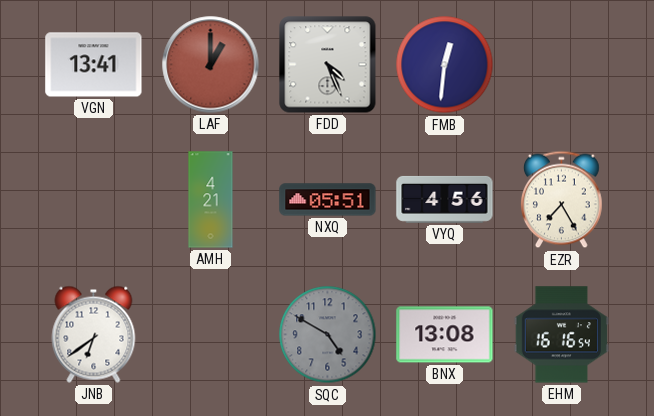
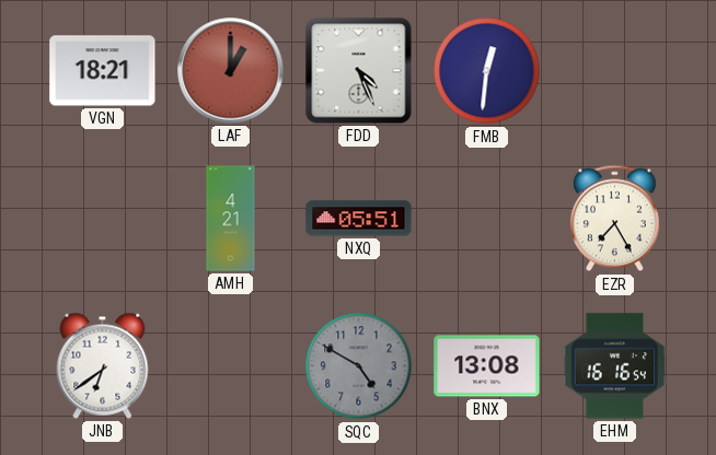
VGN: 13:41 -> 18:21 (103, 71)
VYQ: 4:56 -> none (445, 199)
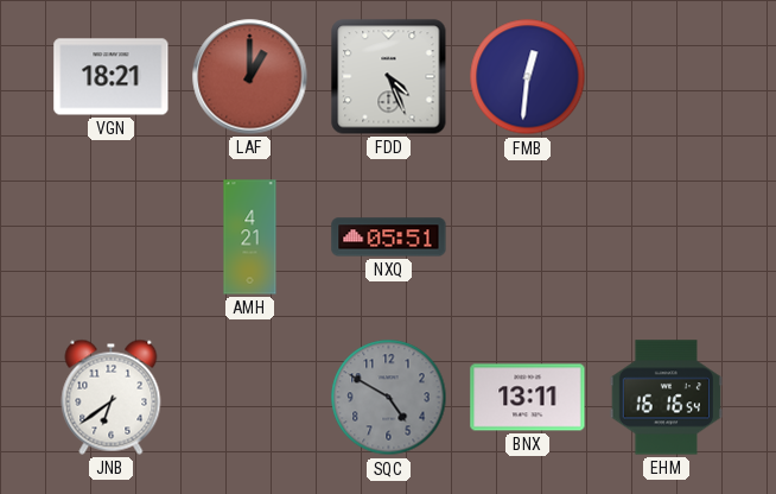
EZR: 7:25 -> none (615, 219)
BNX: 13:08 -> 13:11 (528, 398)
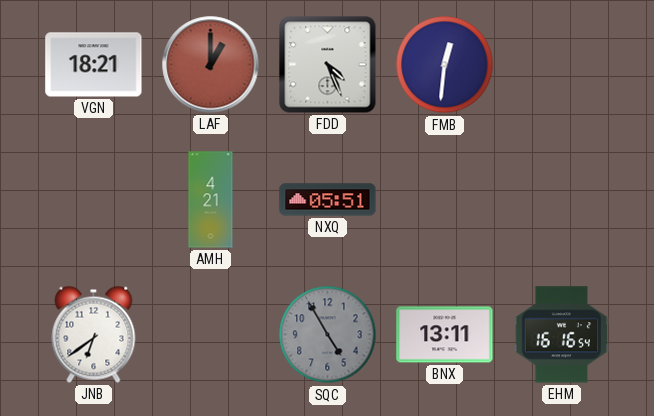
SQC: 4:50 -> 4:55 (328, 335)
